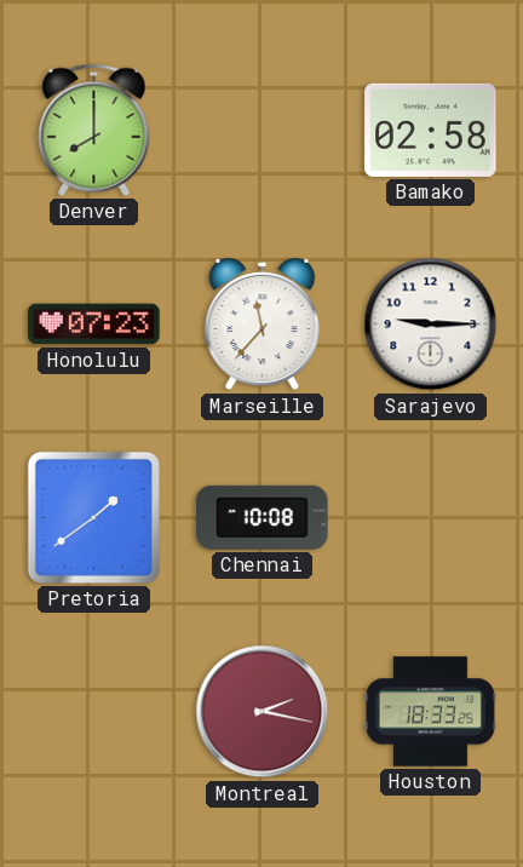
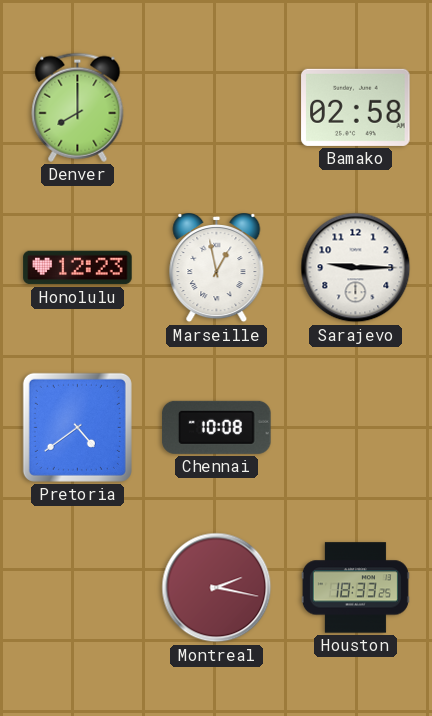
Honolulu: 07:23 -> 12:23 (78, 268)
Marseille: 11:37 -> 12:58 (217, 268)
Pretoria: 1:39 -> 4:39 (77, 427)
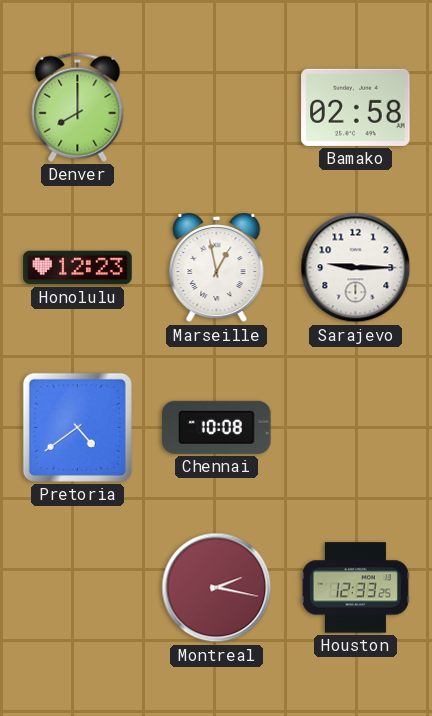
Houston: 18:33 -> 12:33 (355, 588)
